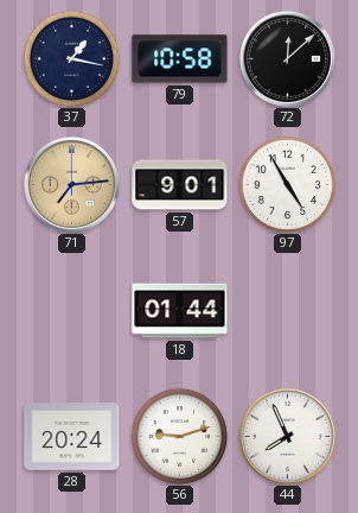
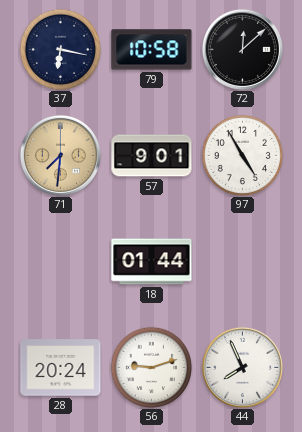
37: 1:17 -> 6:17 (60, 49)
71: 7:14 -> 7:31 (60, 155)
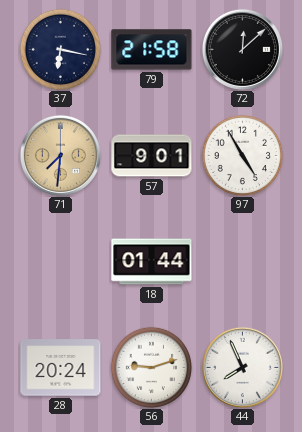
79: 10:58 -> 21:58 (152, 50)
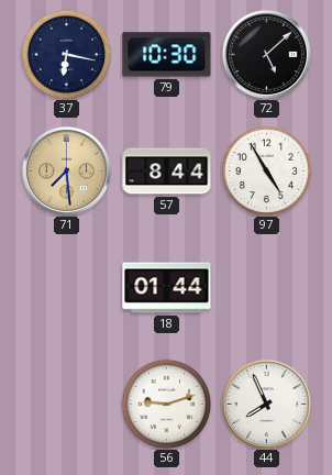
79: 21:58 -> 10:30 (167, 55)
72: 12:08 -> 5:08 (266, 54)
71: 7:31 -> 7:29 (66, 170)
57: 9:01 -> 8:44 (167, 172)
28: 20:24 -> none (61, 368)
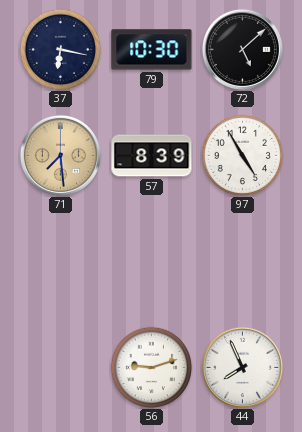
57: 8:44 -> 8:39 (152, 156)
18: 01:44 -> none (167, 288)
